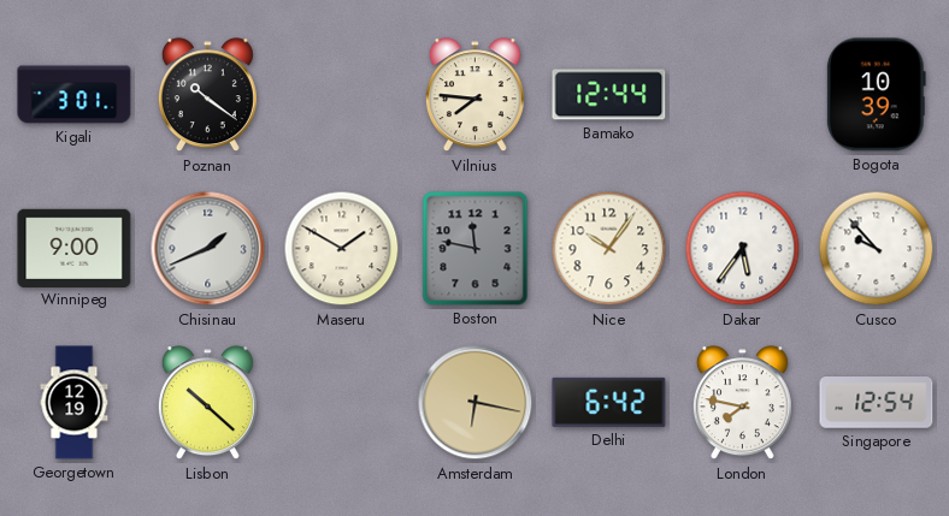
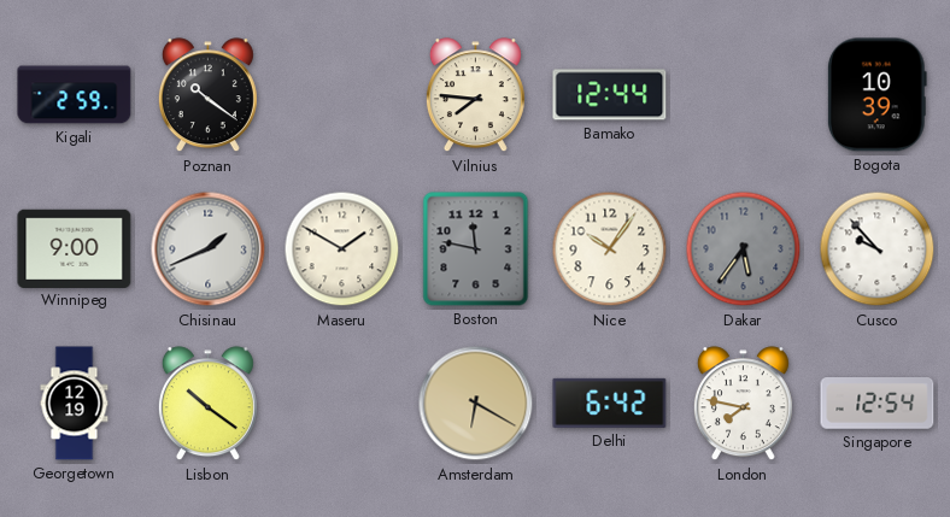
Kigali: 3:01 -> 2:59 (75, 95)
Dakar dial: white -> grey (744, 249)
Lisbon: 10:22 -> 10:21 (207, 404)
Amsterdam: 6:17 -> 6:20 (476, 404)
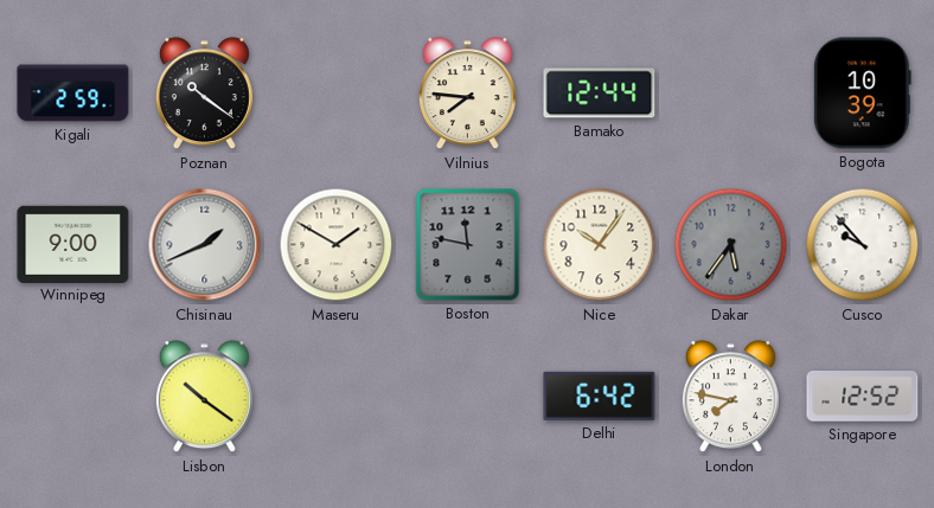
Georgetown: 12:19 -> none (75, 404)
Amsterdam: 6:20 -> none (476, 404)
Singapore: 12:54 -> 12:52 (863, 397)
